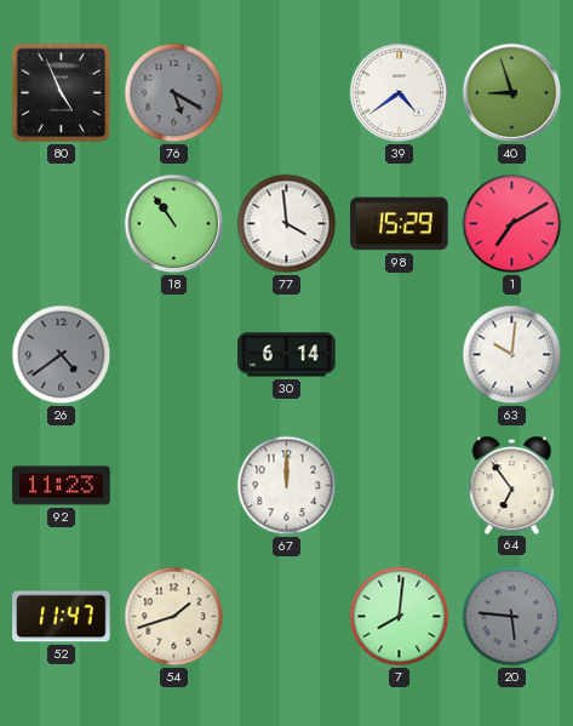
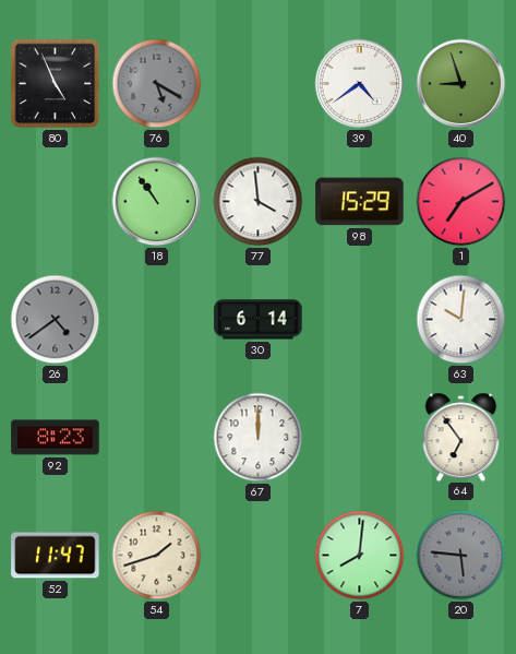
92: 11:23 -> 8:23 (56, 438)
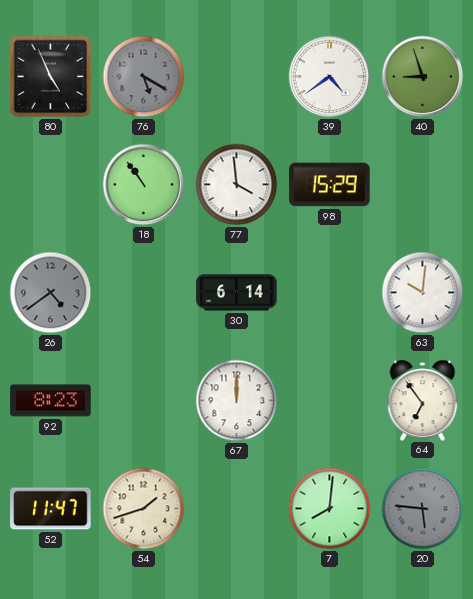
1: 7:10 -> none (461, 202)
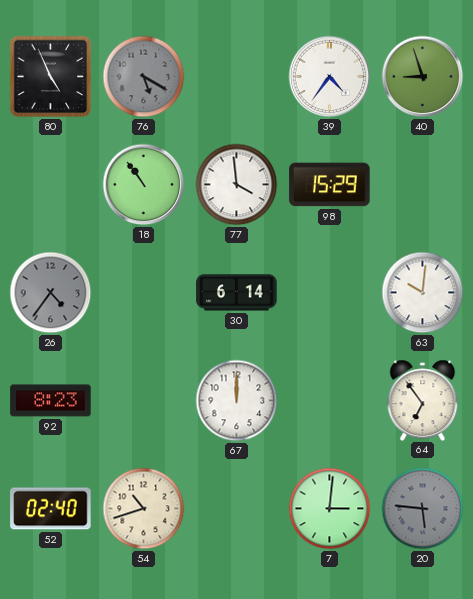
39: 4:39 -> 4:36 (330, 77)
26: 4:39 -> 4:36 (51, 293)
52: 11:47 -> 02:40 (51, 509)
54: 1:42 -> 10:42 (144, 509)
7: 8:01 -> 3:01 (330, 509)
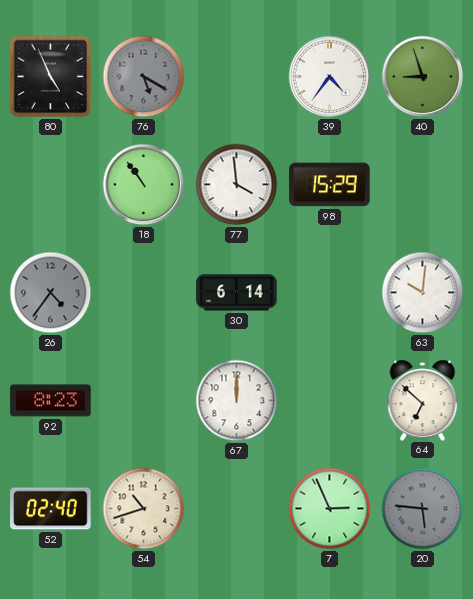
64: 6:54 -> 6:52 (423, 400)
7: 3:01 -> 2:56 (330, 509)
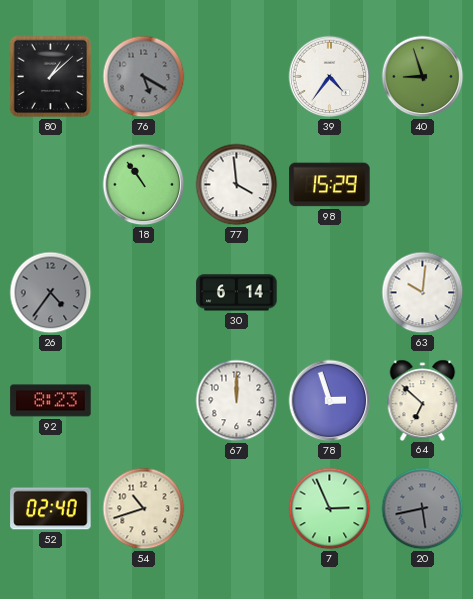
80: 4:56 -> 1:08 (51, 77)
78: none -> 2:57 (330, 401)
20: 5:46 -> 5:43 (423, 509)
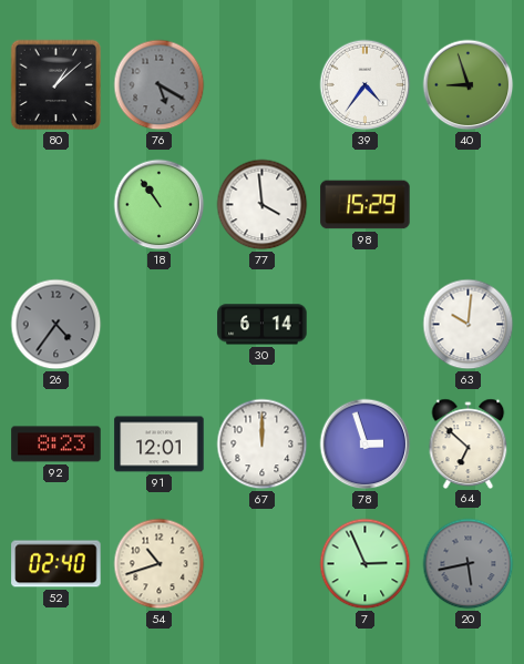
91: none -> 12:01 (160, 445)
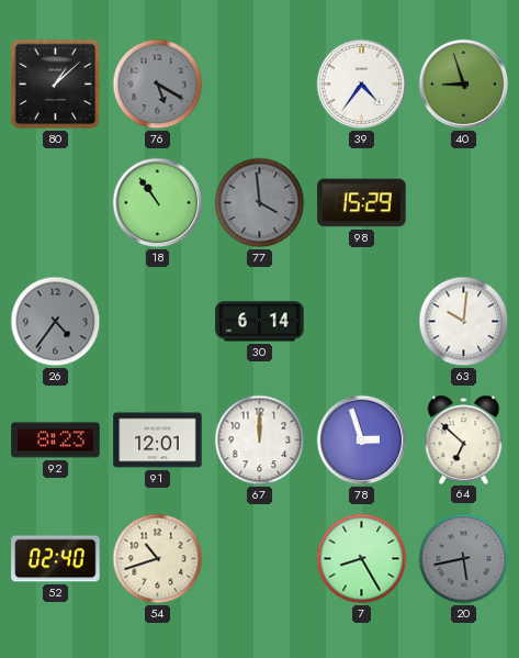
77 dial: white -> grey (260, 203)
7: 2:56 -> 8:25 (362, 559)
